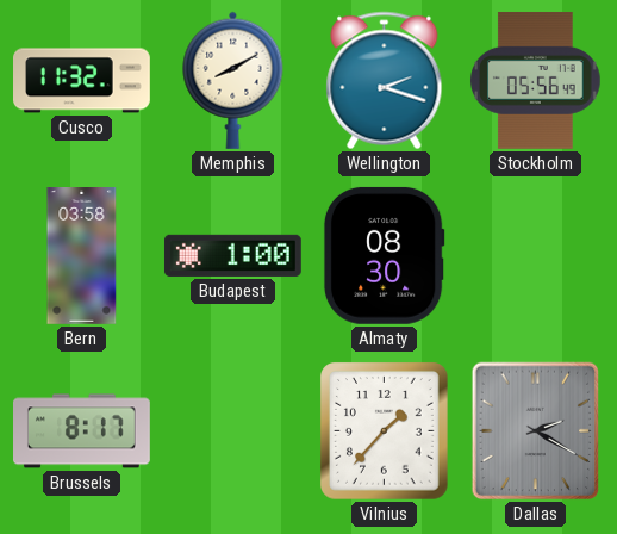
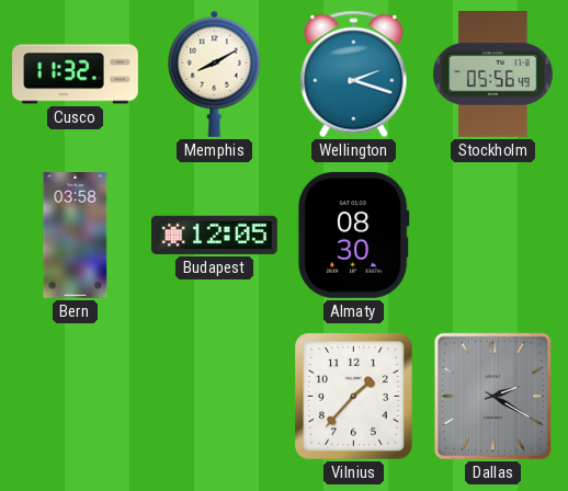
Budapest: 1:00 -> 12:05 (214, 235)
Brussels: 8:17 -> none (82, 431)
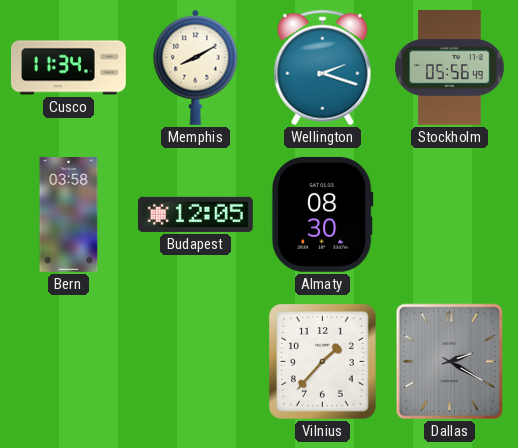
Cusco: 11:32 -> 11:34 (69, 68)
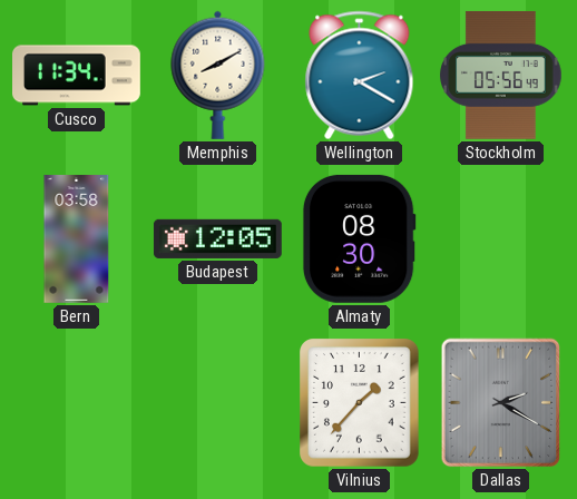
Wellington: 2:18 -> 2:20 (360, 76)
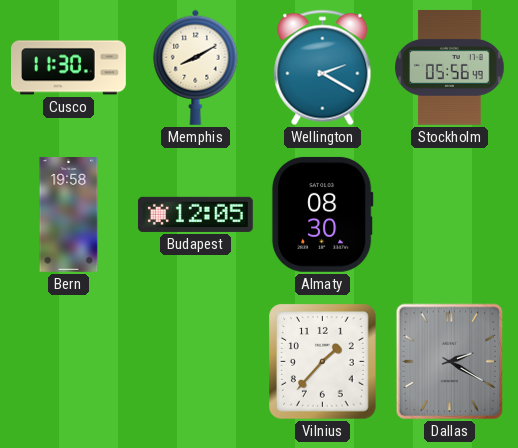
Cusco: 11:34 -> 11:30 (69, 68)
Bern: 03:58 -> 19:58 (69, 215)
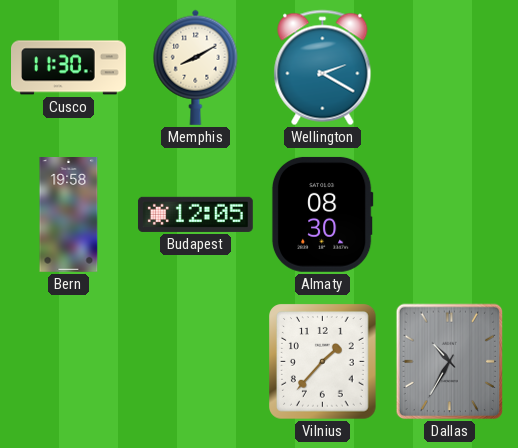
Stockholm: 05:56 -> none (450, 67)
Dallas: 2:20 -> 10:35 (450, 362)
